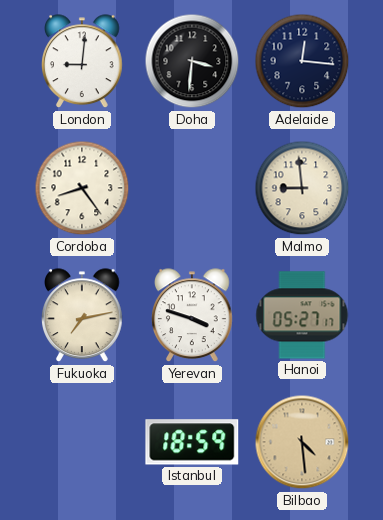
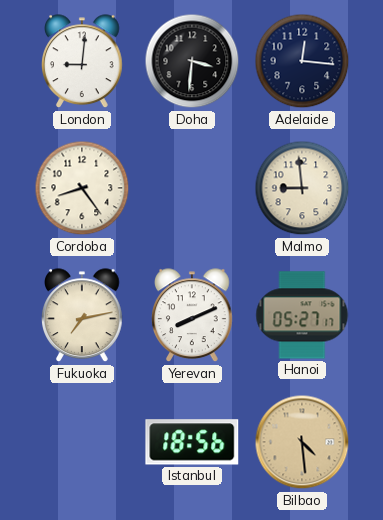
Yerevan: 3:48 -> 8:11 (193, 316)
Istanbul: 18:59 -> 18:56 (192, 442)
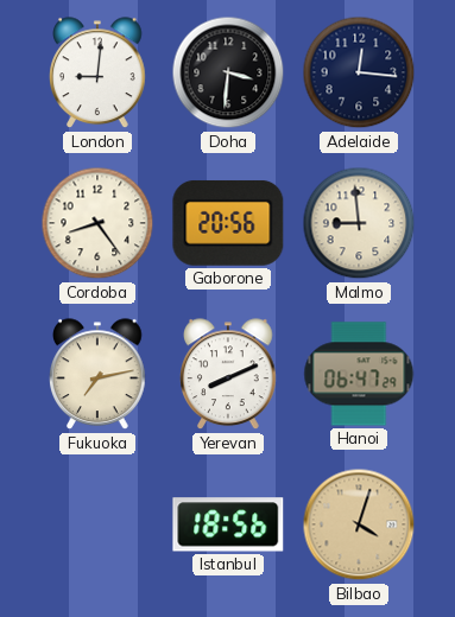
Gaborone: none -> 20:56 (228, 223)
Hanoi: 05:27 -> 06:47 (359, 374)
Bilbao: 4:29 -> 4:03 (359, 524)
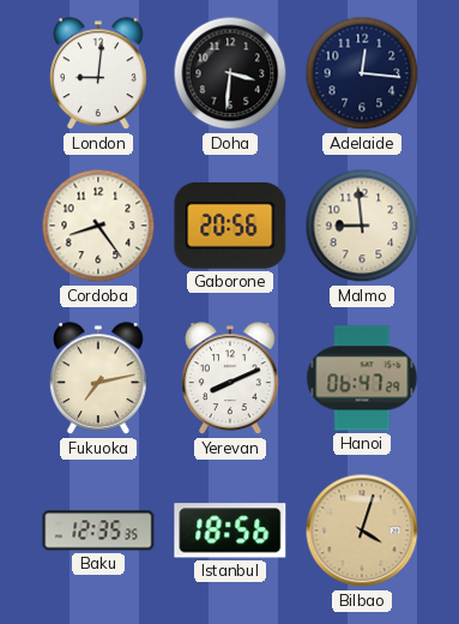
Baku: none -> 12:35 (98, 530)
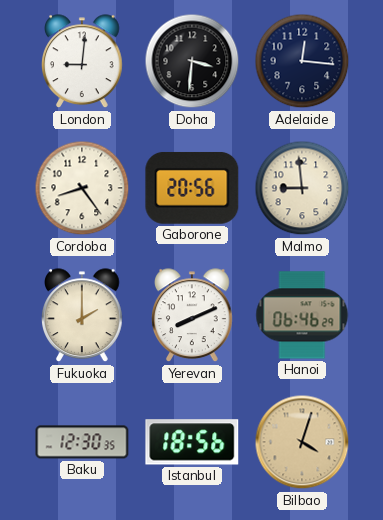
Fukuoka: 7:13 -> 2:00 (83, 316)
Hanoi: 06:47 -> 06:46 (302, 315)
Baku: 12:35 -> 12:30 (82, 442)
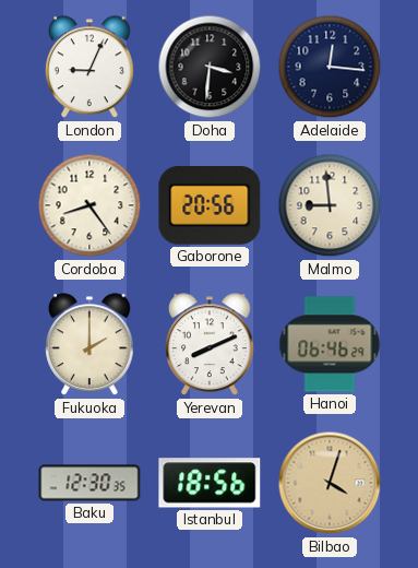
London: 9:01 -> 9:04 (91, 68)
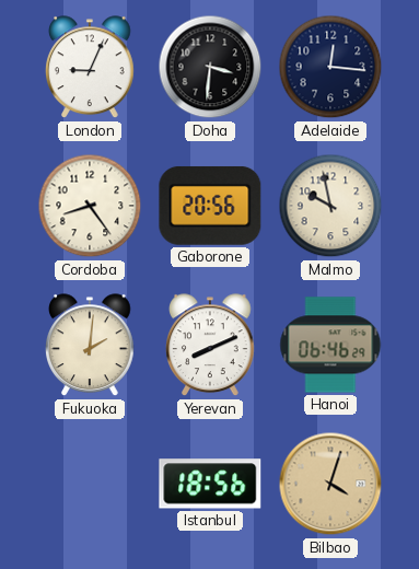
Malmo: 8:59 -> 9:58 (330, 206)
Fukuoka: 2:00 -> 2:01 (91, 346)
Baku: 12:30 -> none (89, 483)
